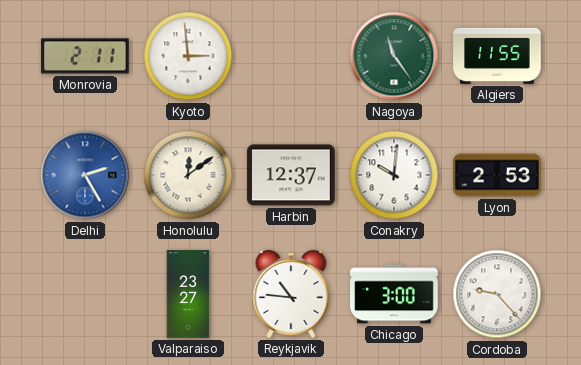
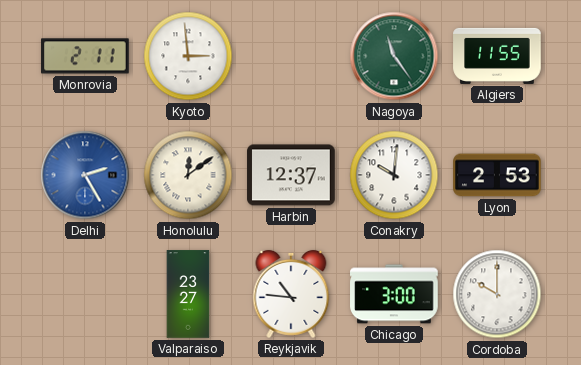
Cordoba: 9:23 -> 10:00 (497, 294)
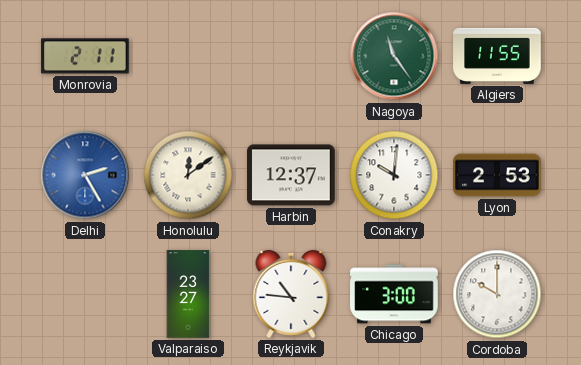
Kyoto: 2:59 -> none (188, 56)
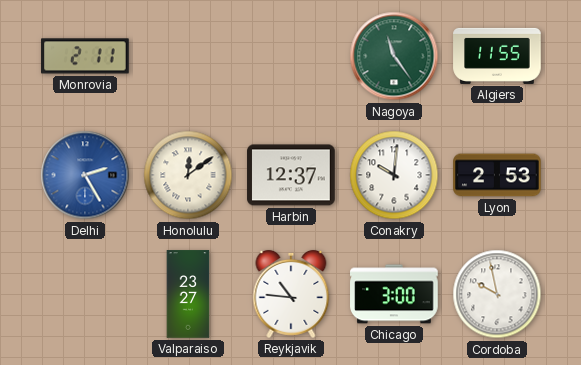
Cordoba: 10:00 -> 9:58 (497, 294)
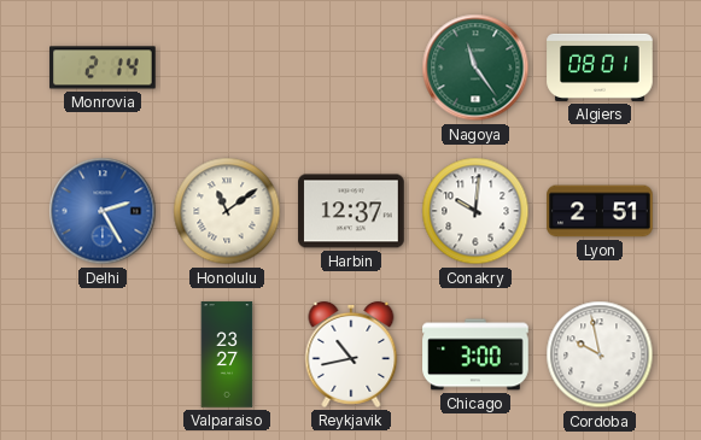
Monrovia: 2:11 -> 2:14 (103, 68)
Algiers: 11:55 -> 08:01 (600, 68)
Honolulu: 12:09 -> 11:09 (227, 211)
Lyon: 2:53 -> 2:51 (600, 211)
Reykjavik: 10:46 -> 10:43 (351, 354)
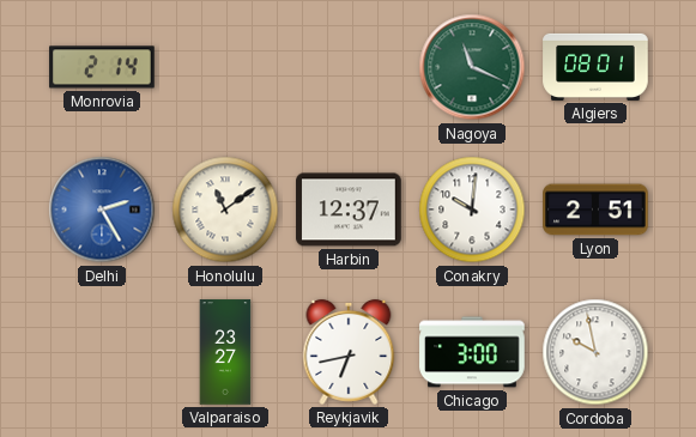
Nagoya: 11:24 -> 11:19 (472, 67)
Reykjavik: 10:43 -> 6:43 (349, 352)
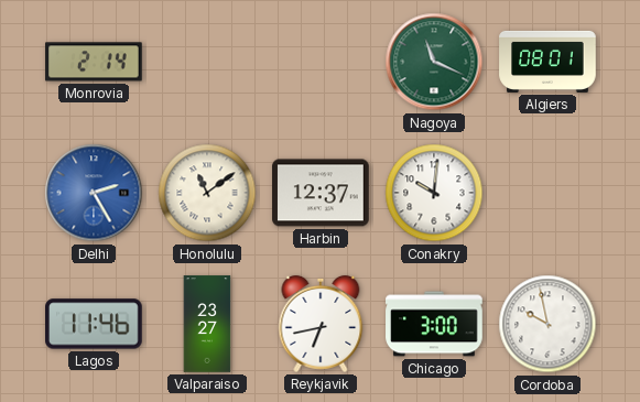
Lyon: 2:51 -> none (595, 210)
Lagos: none -> 11:46 (94, 324)
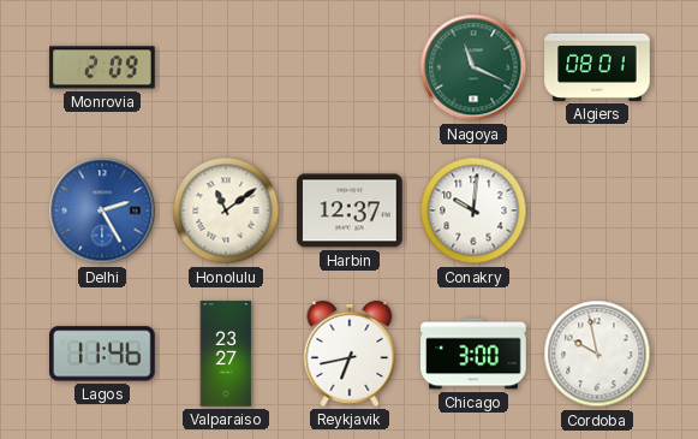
Monrovia: 2:14 -> 2:09 (102, 67)
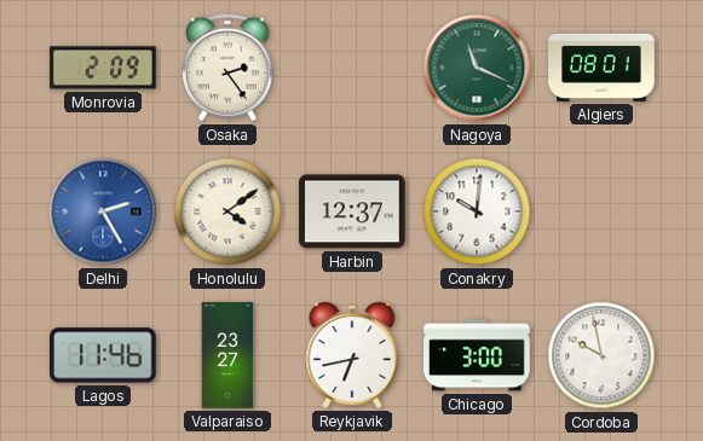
Osaka: none -> 2:24 (227, 68)
Honolulu: 11:09 -> 4:09 (227, 211)
